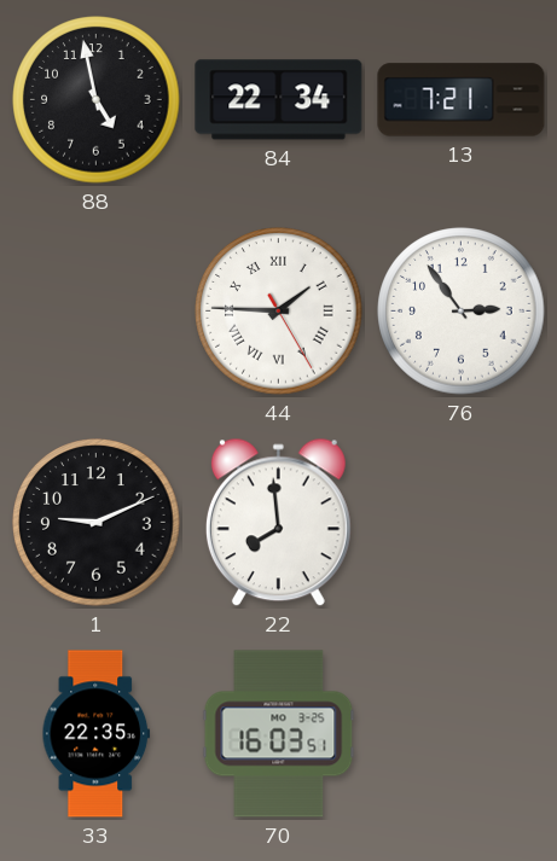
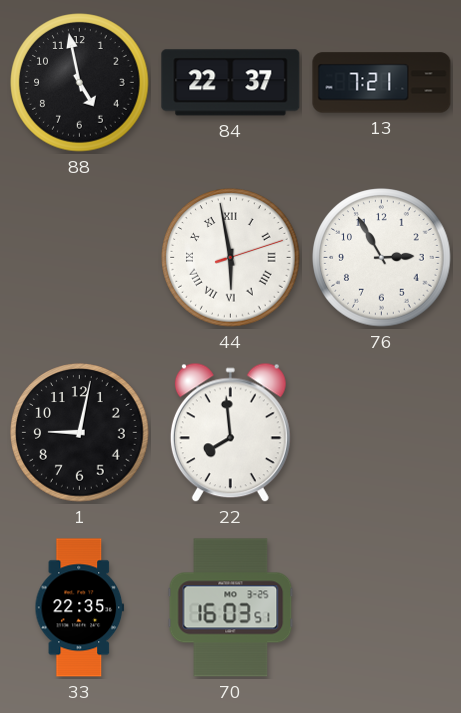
84: 22:34 -> 22:37 (231, 83)
44: 1:45 -> 5:58 (231, 258)
76: 2:54 -> 2:55 (382, 258)
1: 9:11 -> 9:02 (80, 433)
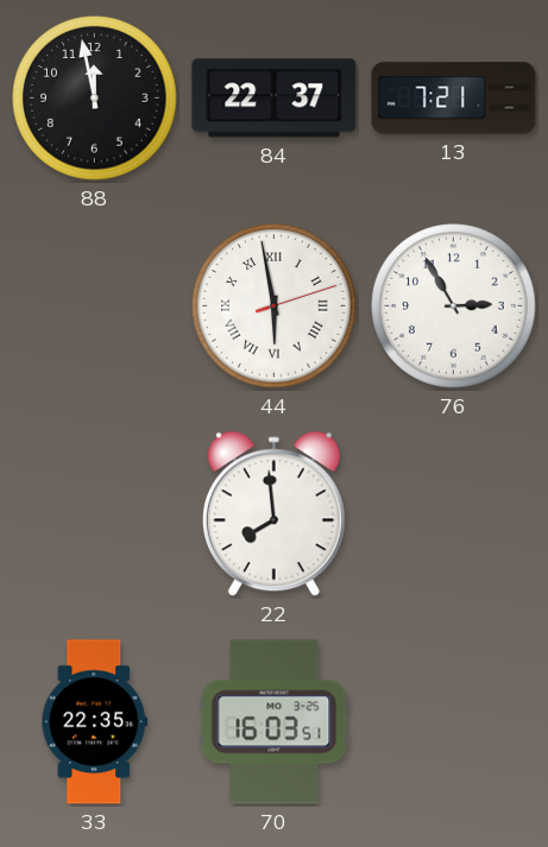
88: 4:58 -> 11:58 (95, 99)
1: 9:02 -> none (80, 433)
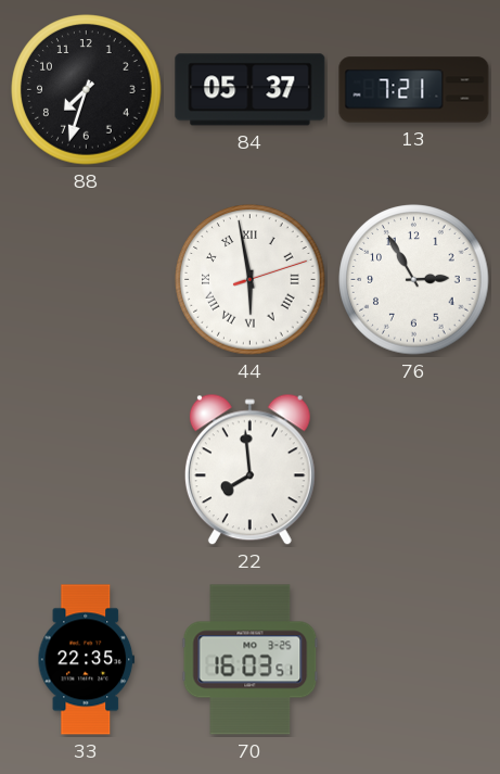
88: 11:58 -> 7:33 (87, 90)
84: 22:37 -> 05:37 (251, 90)
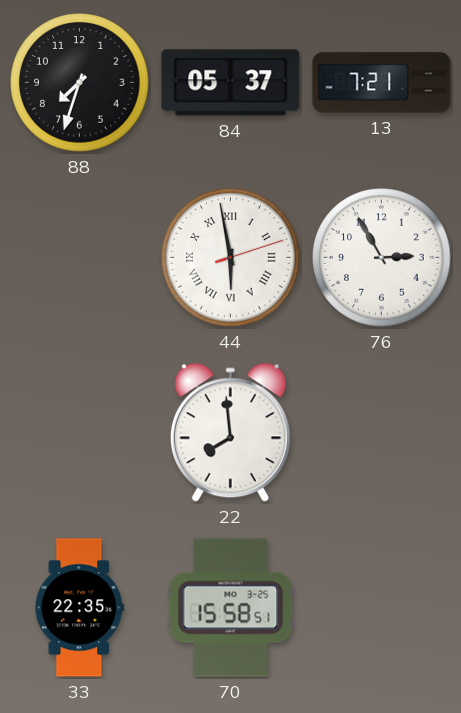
70: 16:03 -> 15:58 (231, 608)
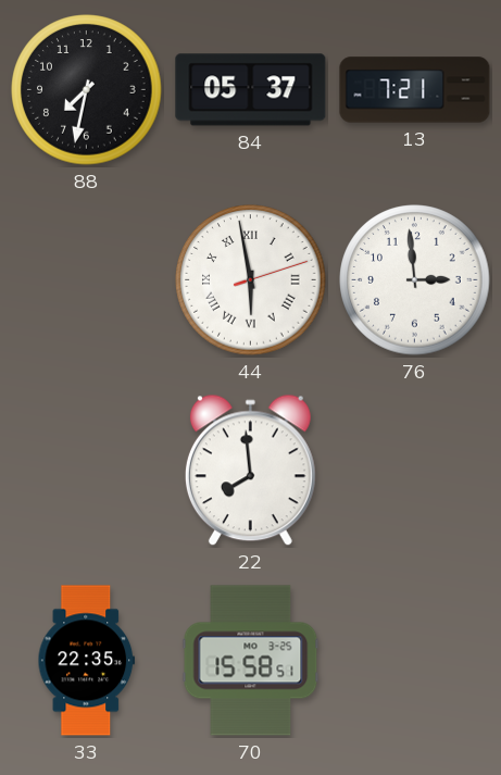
88: 7:33 -> 7:32 (87, 90)
76: 2:55 -> 2:59 (415, 280)
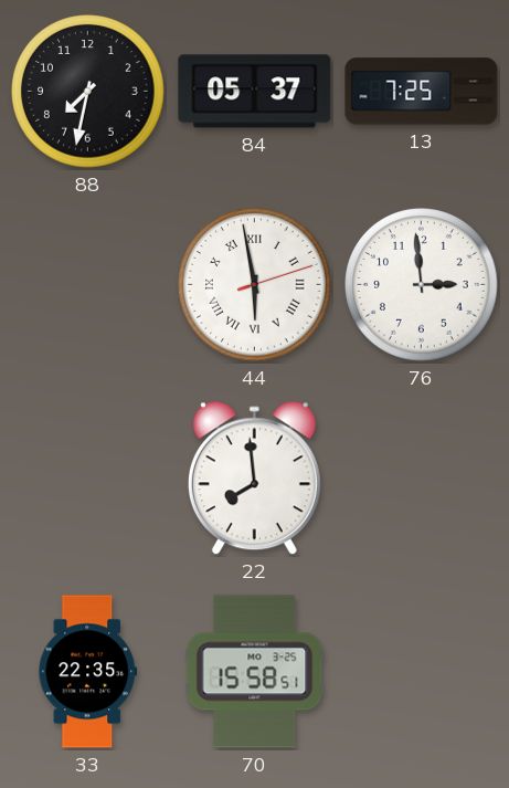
13: 7:21 -> 7:25 (422, 92)
